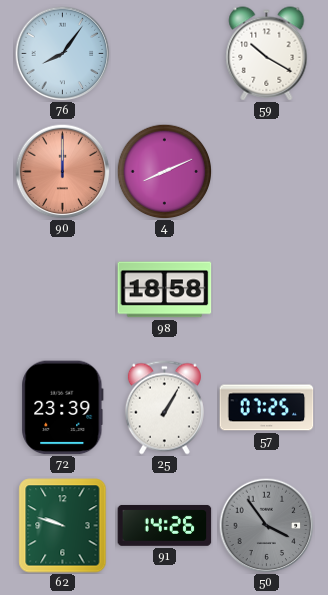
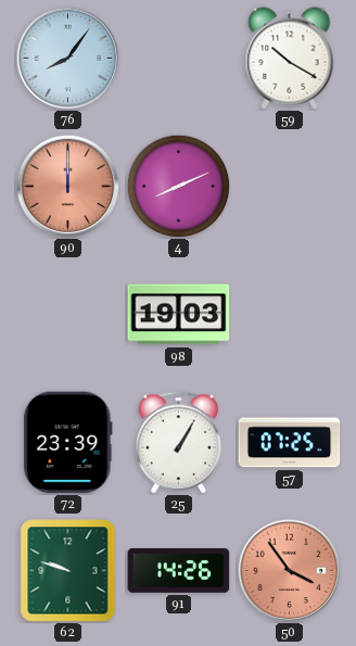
98: 18:58 -> 19:03 (179, 315)
50 dial: grey -> salmon (289, 570)
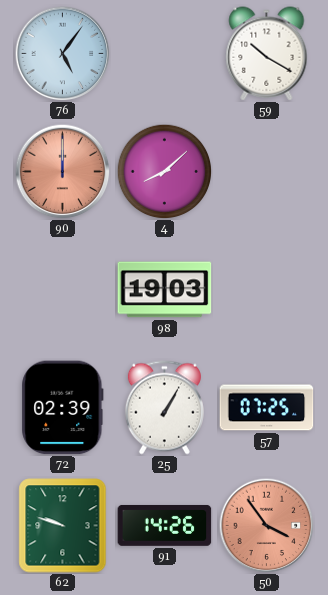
76: 8:06 -> 5:06 (62, 53)
4: 8:11 -> 8:08 (164, 171)
72: 23:39 -> 02:39 (63, 408)
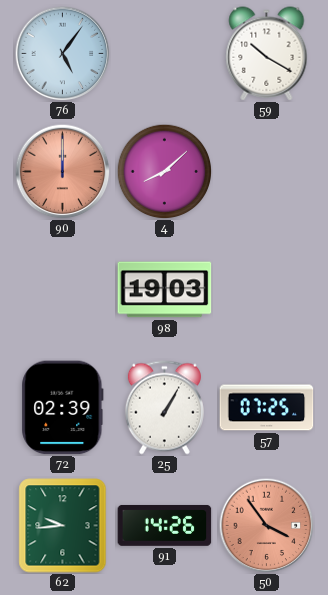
62: 9:48 -> 9:44 (63, 526)
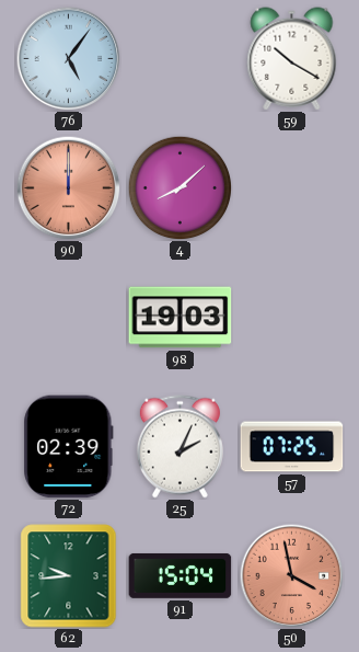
25: 1:05 -> 2:04 (179, 447)
91: 14:26 -> 15:04 (181, 576)
50: 3:54 -> 3:58 (291, 575)
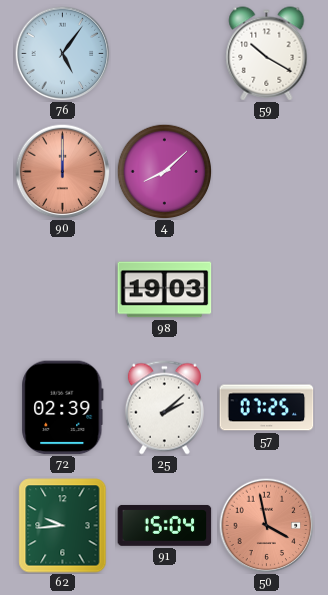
25: 2:04 -> 2:08 (164, 408)
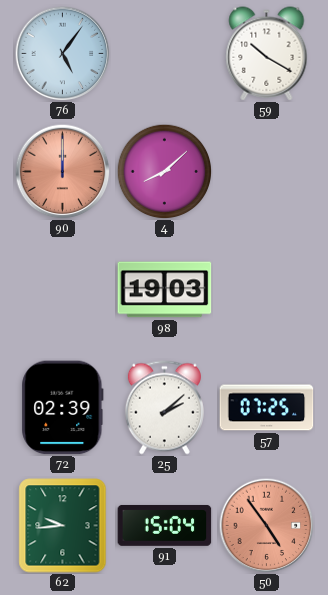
50: 3:58 -> 4:54 (266, 525)
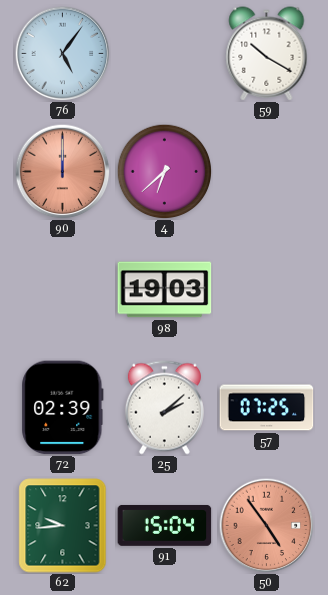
4: 8:08 -> 6:38 (164, 171)
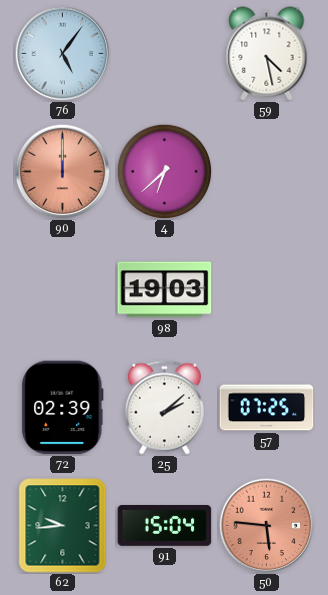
59: 10:20 -> 4:28 (267, 54)
50: 4:54 -> 5:46 (266, 525)
